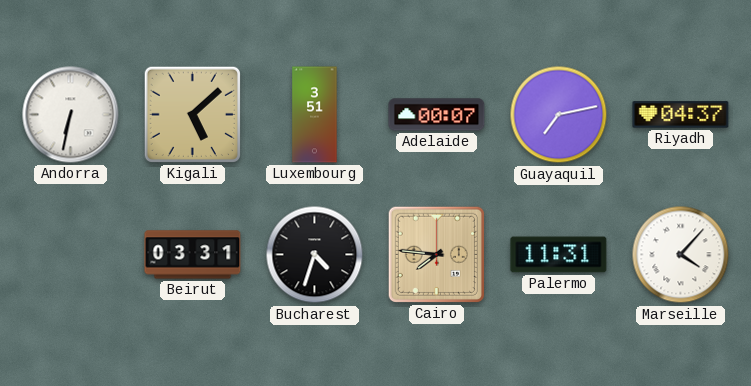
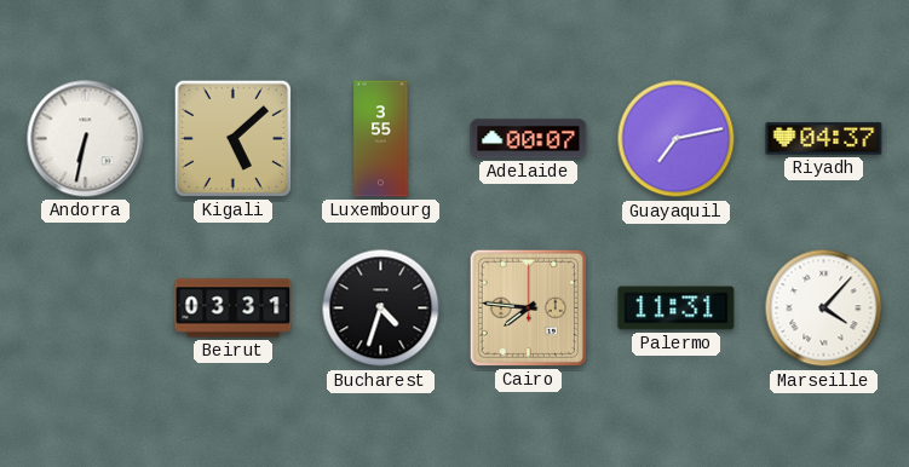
Luxembourg: 3:51 -> 3:55 (381, 139)
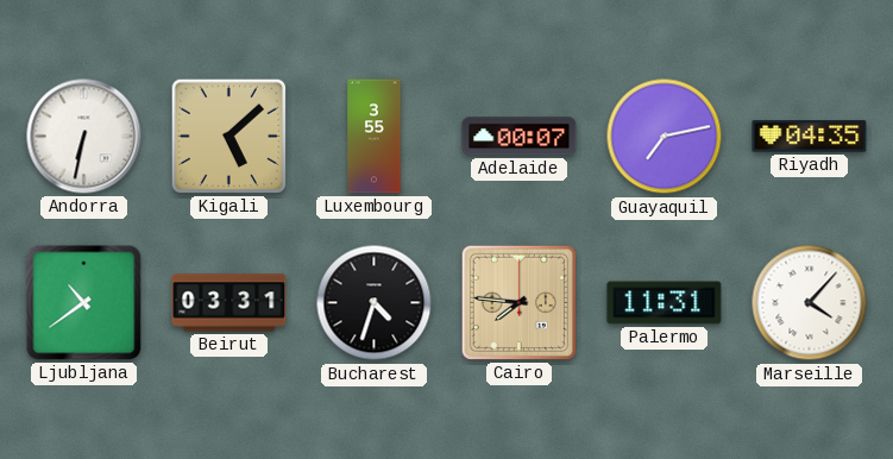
Riyadh: 04:37 -> 04:35 (810, 137)
Ljubljana: none -> 10:39 (84, 303)
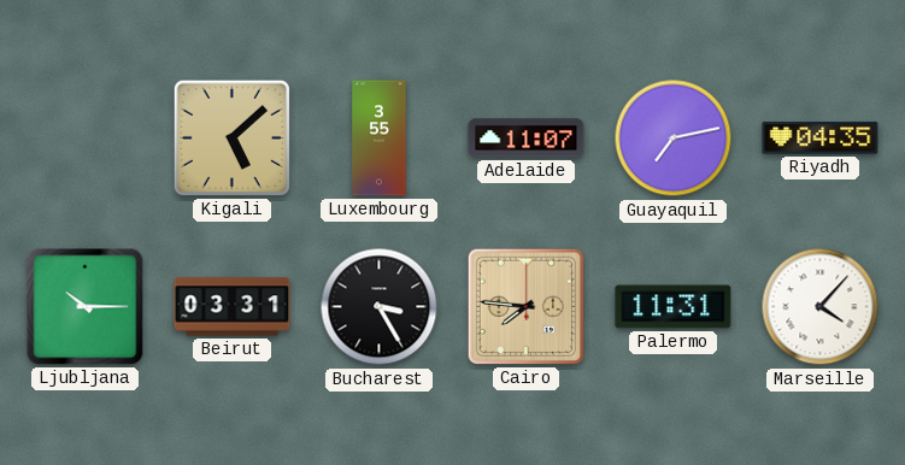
Andorra: 6:32 -> none (84, 137)
Adelaide: 00:07 -> 11:07 (527, 139)
Ljubljana: 10:39 -> 10:15 (86, 307)
Bucharest: 4:33 -> 3:25 (380, 307)
